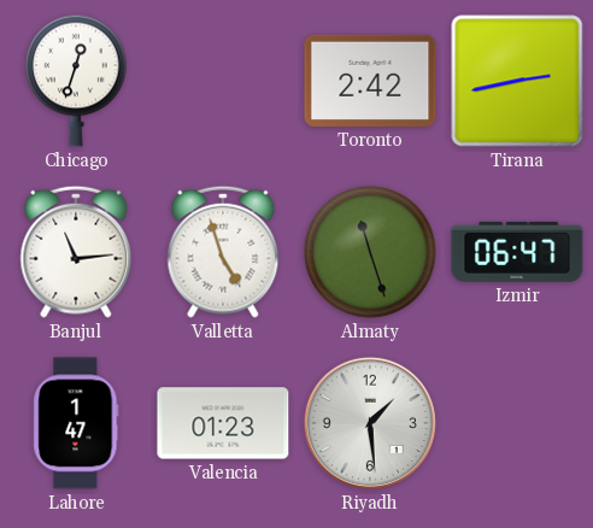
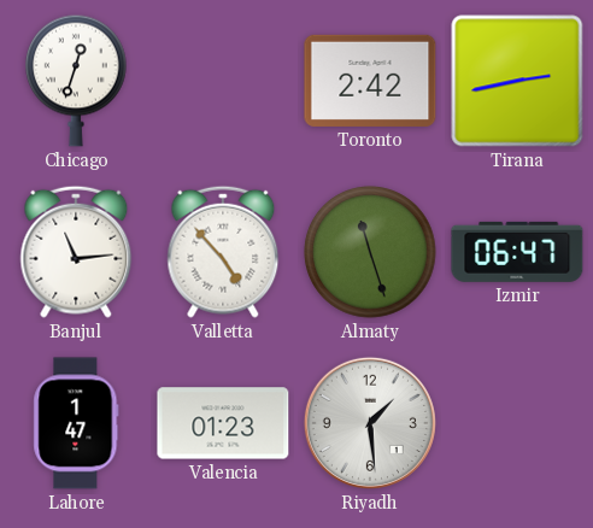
Valletta: 4:57 -> 4:53 (223, 252)
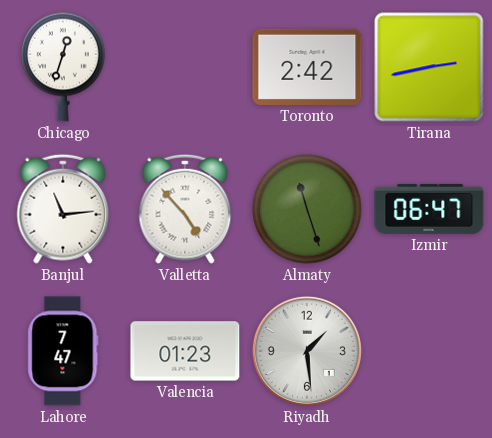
Lahore: 1:47 -> 7:47 (63, 351)
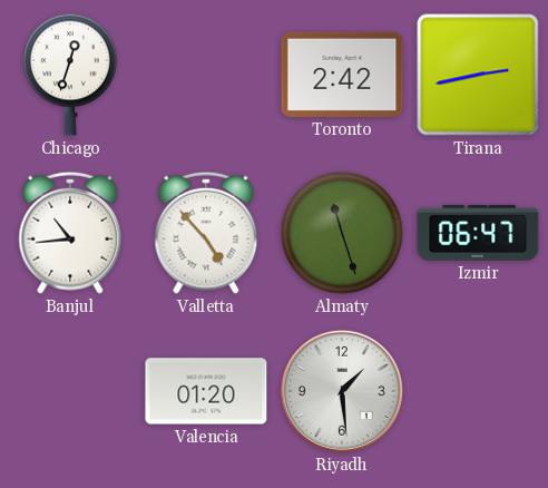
Banjul: 11:14 -> 10:44 (70, 233)
Lahore: 7:47 -> none (63, 351)
Valencia: 01:23 -> 01:20 (206, 391)
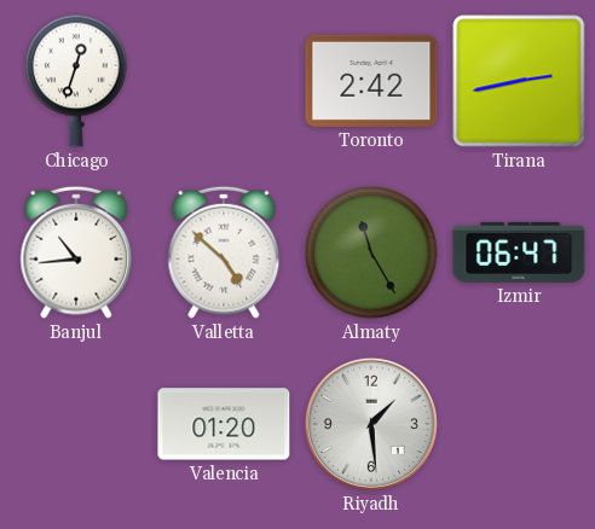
Valletta: 4:53 -> 4:52 (224, 252)
Almaty: 11:27 -> 11:25 (371, 252)
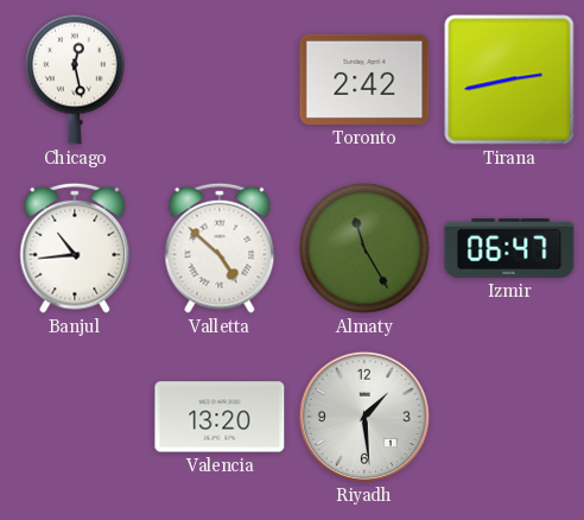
Chicago: 12:33 -> 12:28 (76, 80)
Valencia: 01:20 -> 13:20 (220, 417)
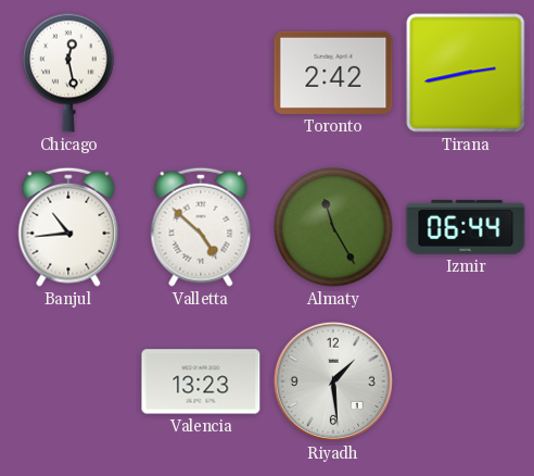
Izmir: 06:47 -> 06:44 (466, 227)
Valencia: 13:20 -> 13:23 (201, 381)
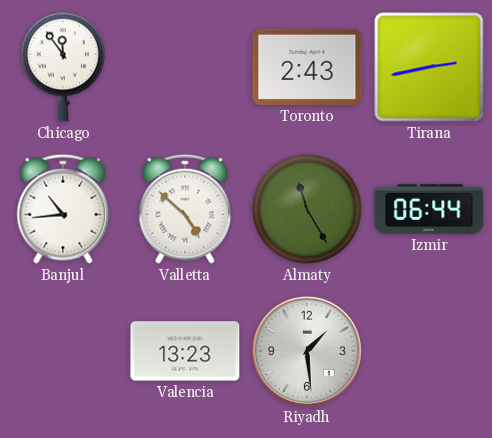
Chicago: 12:28 -> 11:54 (64, 67)
Toronto: 2:42 -> 2:43 (307, 67)
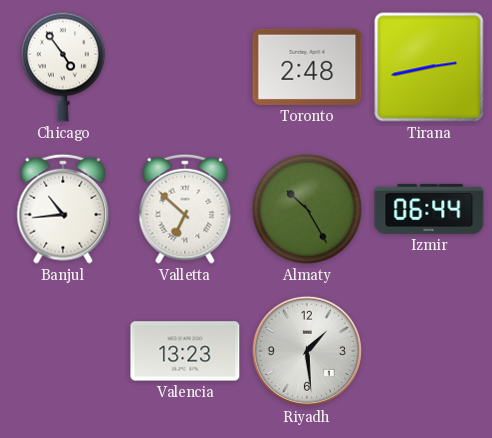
Chicago: 11:54 -> 4:54 (64, 67)
Toronto: 2:43 -> 2:48 (307, 67)
Valletta: 4:52 -> 6:52 (185, 209)
Almaty: 11:25 -> 10:25 (307, 209)
